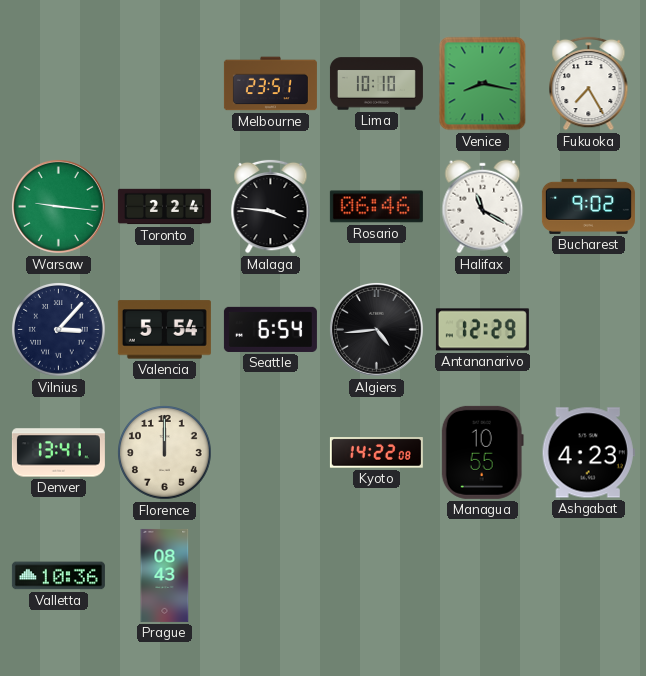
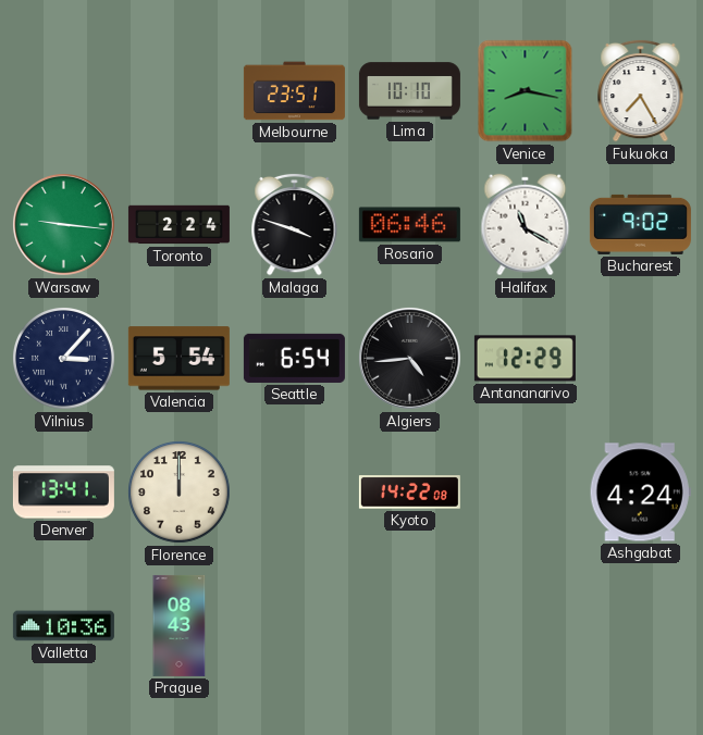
Malaga: 3:46 -> 3:48 (295, 224)
Managua: 10:55 -> none (482, 452)
Ashgabat: 4:23 -> 4:24 (640, 493)
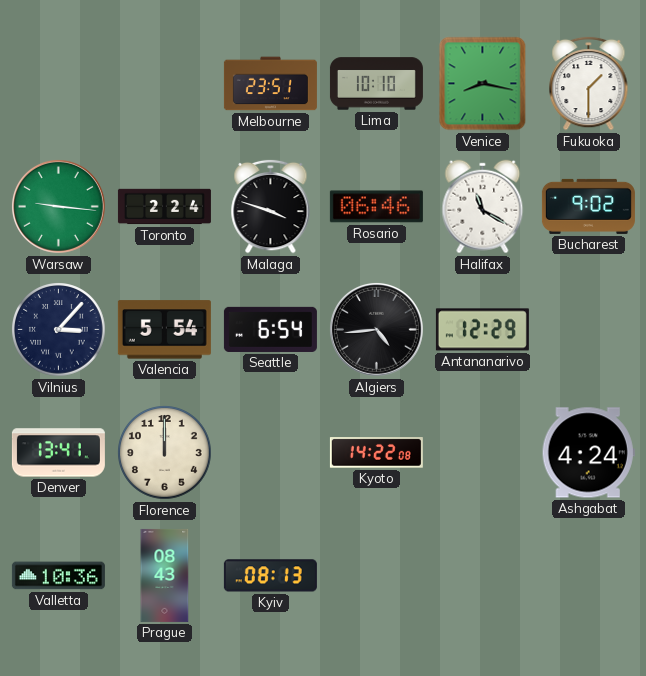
Fukuoka: 7:25 -> 1:30 (589, 83)
Kyiv: none -> 08:13 (270, 576)
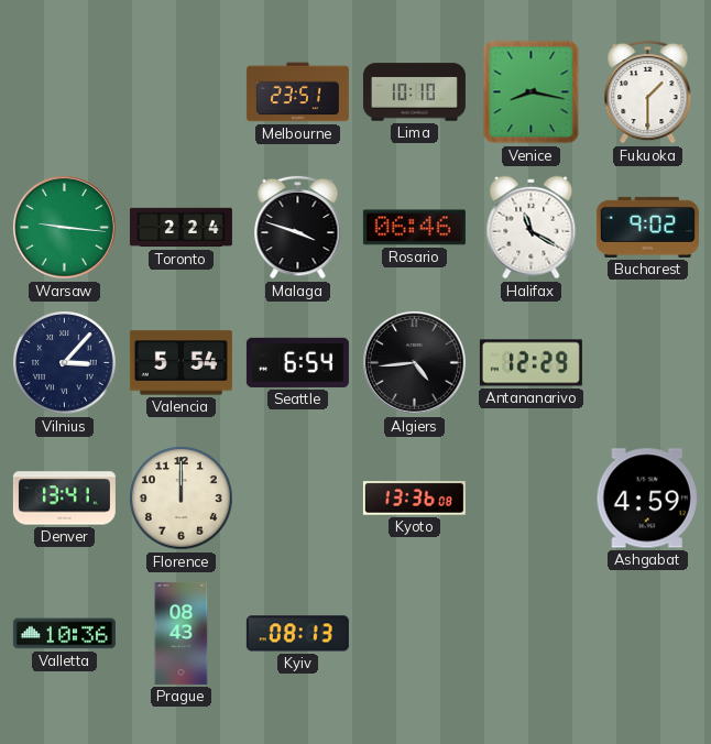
Kyoto: 14:22 -> 13:36 (414, 499)
Ashgabat: 4:24 -> 4:59 (647, 499)
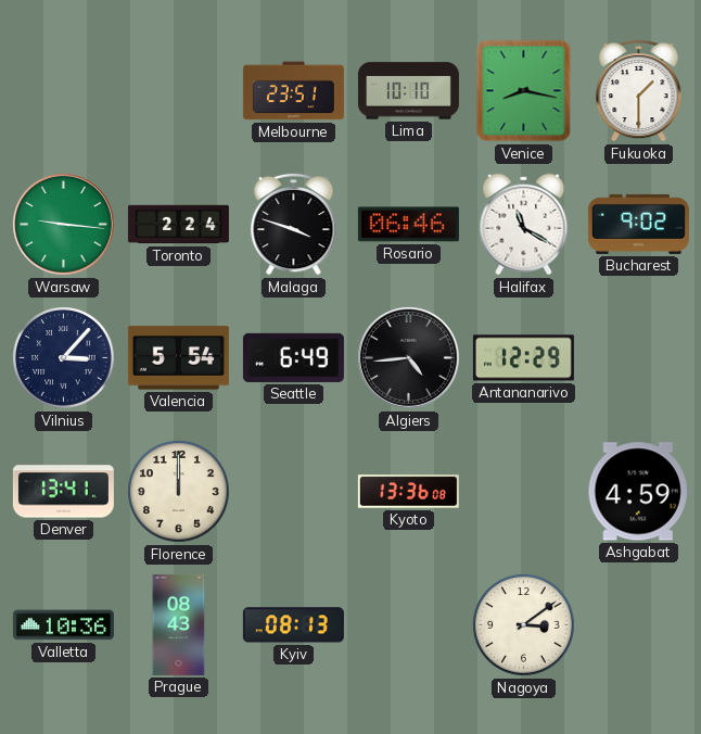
Seattle: 6:54 -> 6:49 (293, 357)
Nagoya: none -> 3:09 (524, 625)
